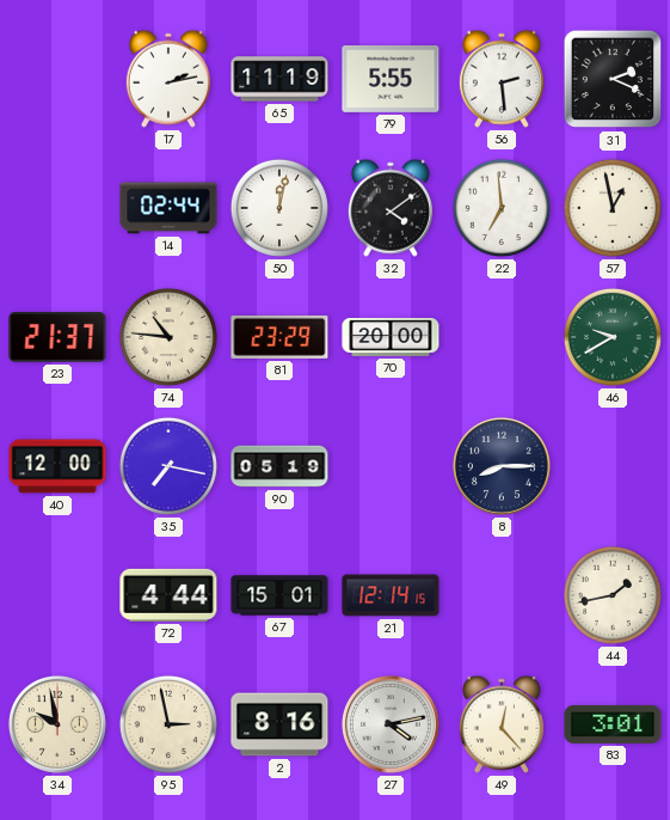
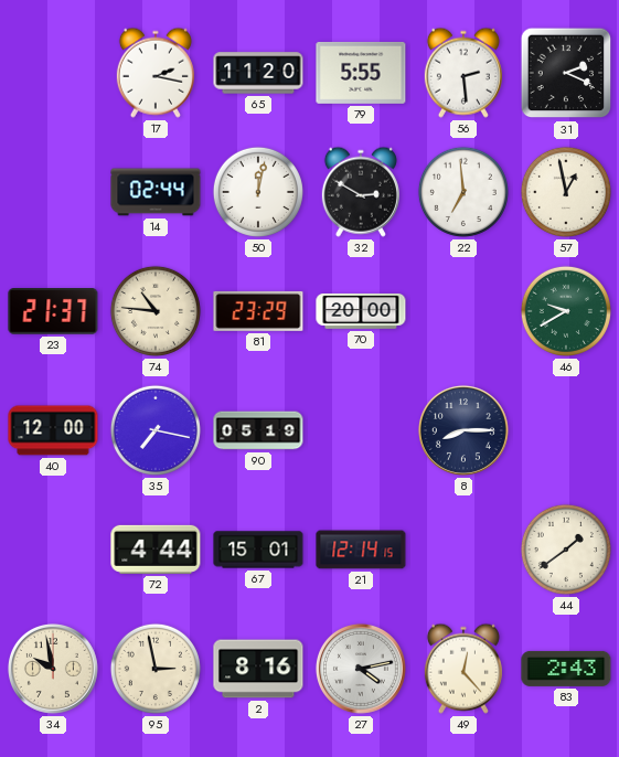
17: 2:13 -> 2:17 (156, 73)
65: 11:19 -> 11:20 (258, 73)
32: 4:09 -> 2:50 (361, 192)
44: 1:43 -> 1:39 (566, 550)
83: 3:01 -> 2:43 (566, 669)
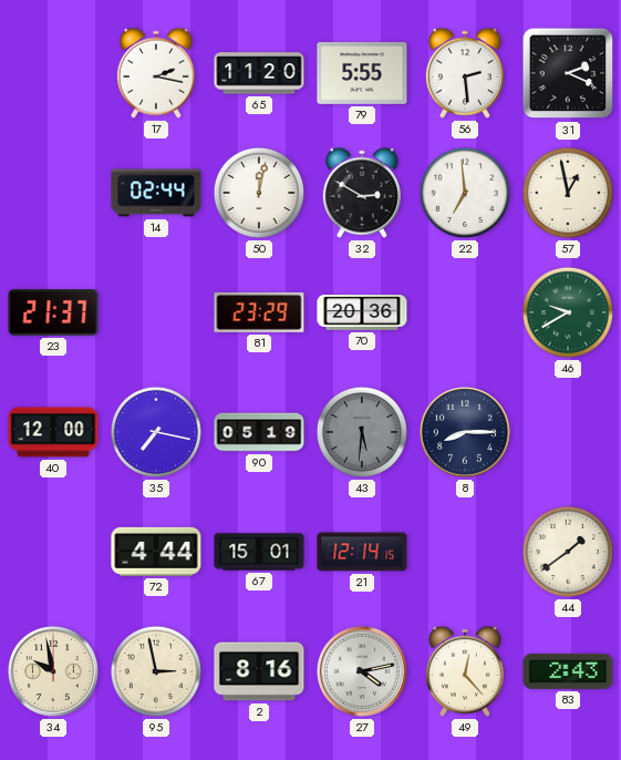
74: 10:46 -> none (156, 311)
70: 20:00 -> 20:36 (362, 312)
43: none -> 5:31 (362, 432)
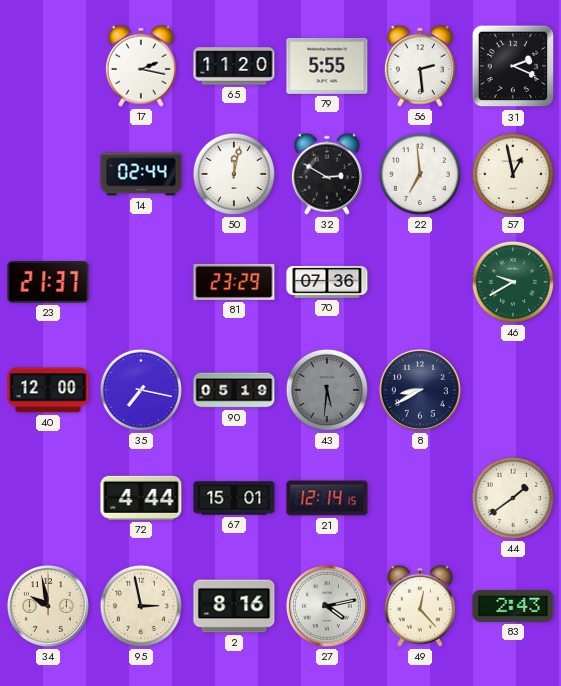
70: 20:36 -> 07:36 (327, 282)
8: 8:15 -> 8:40 (420, 390)
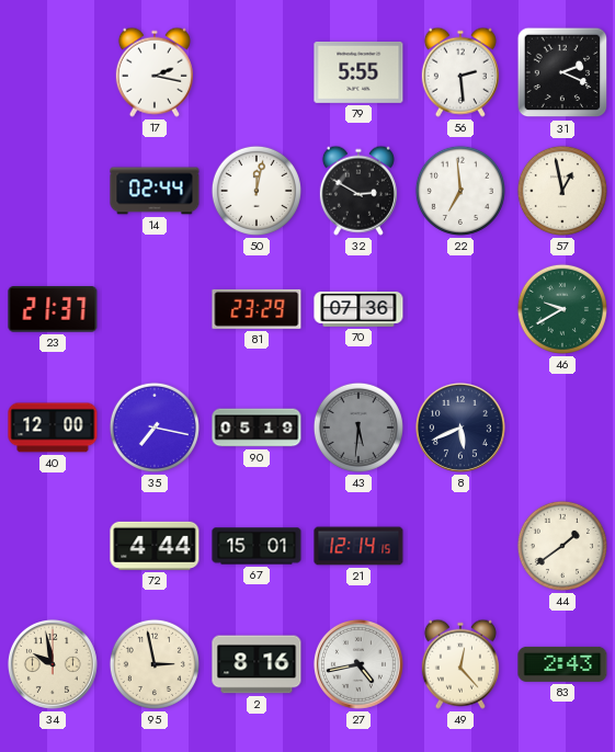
65: 11:20 -> none (234, 66)
8: 8:40 -> 5:41 (460, 428)
27: 4:13 -> 4:43 (358, 664)
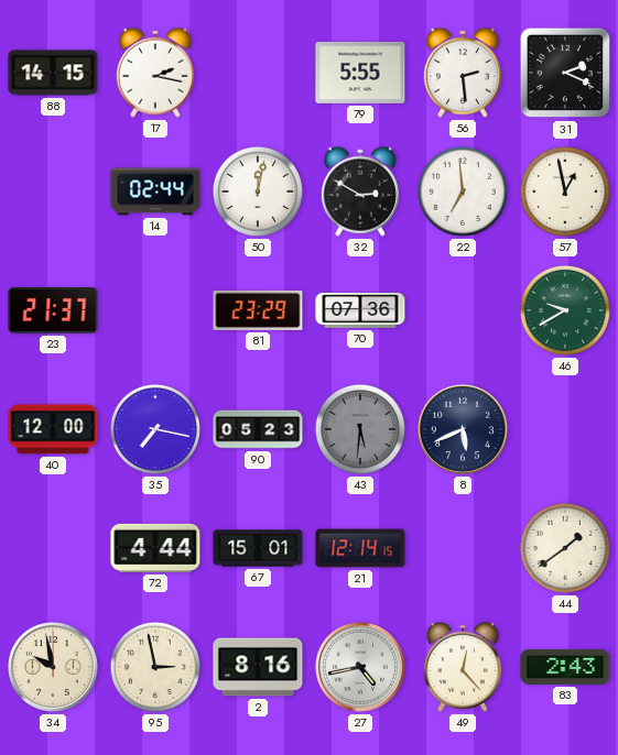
88: none -> 14:15 (53, 73)
90: 05:19 -> 05:23 (258, 429)
